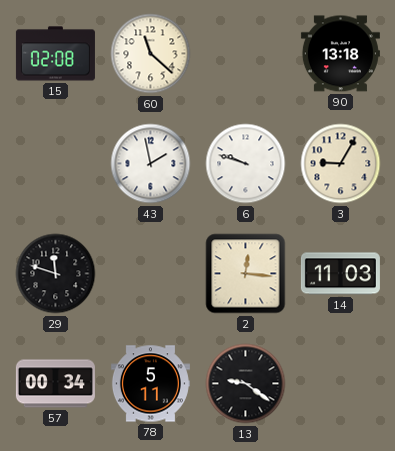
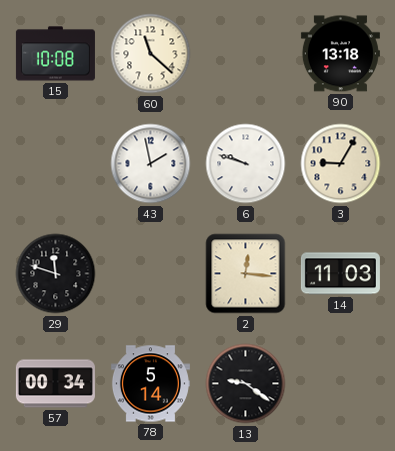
15: 02:08 -> 10:08 (55, 54)
78: 5:11 -> 5:14 (150, 384)
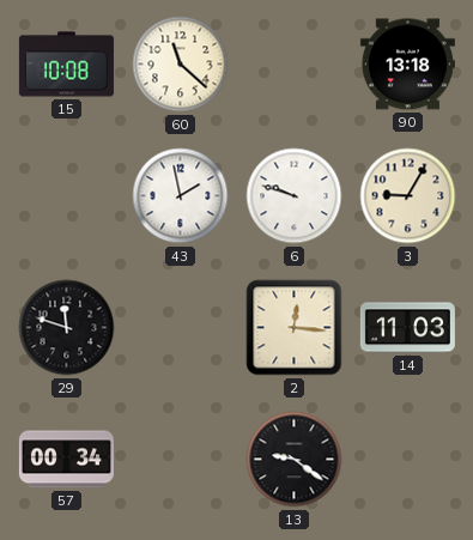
78: 5:14 -> none (150, 384)
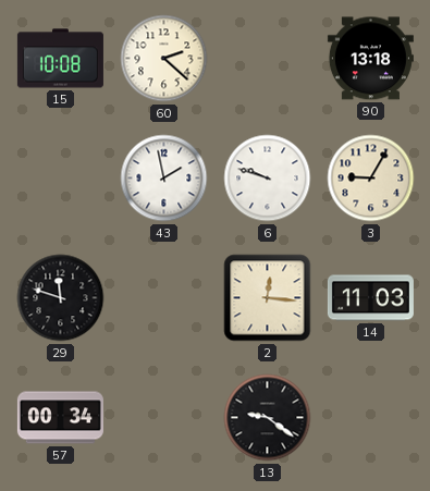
60: 11:22 -> 2:22 (164, 59)
